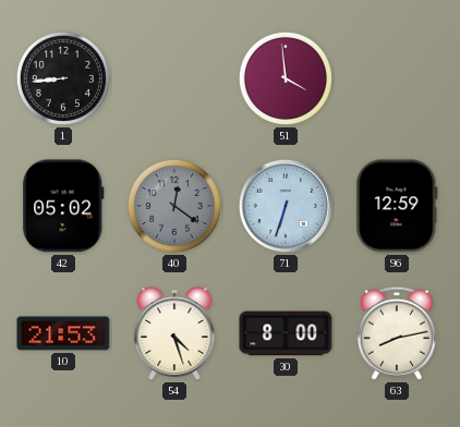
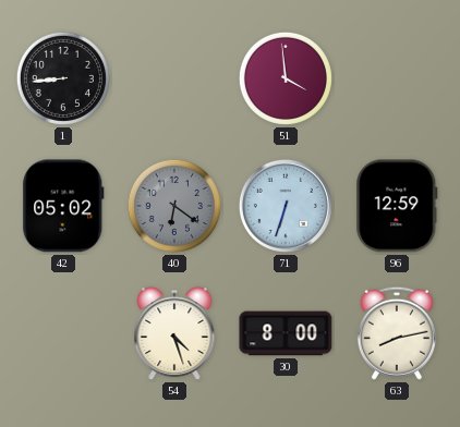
40: 12:21 -> 6:21 (174, 206)
10: 21:53 -> none (63, 333)
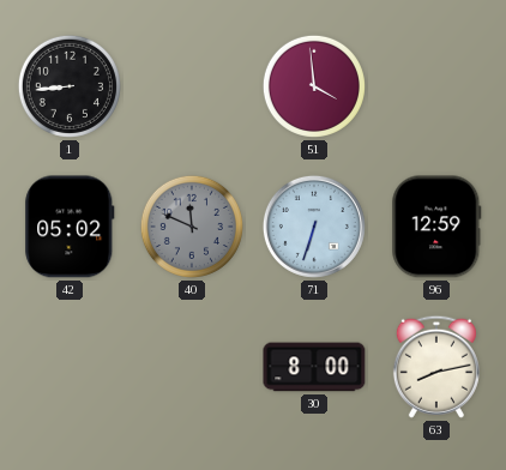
40: 6:21 -> 11:49 (192, 227)
54: 4:27 -> none (174, 334)
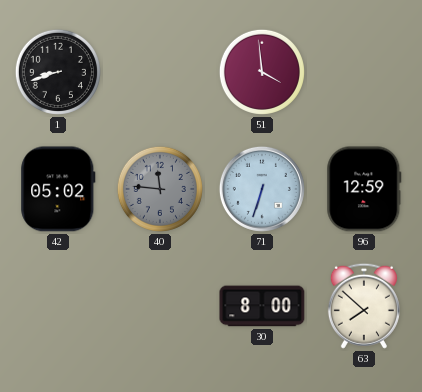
1: 8:44 -> 8:42 (58, 72)
40: 11:49 -> 11:46 (160, 189)
63: 8:13 -> 7:52 (364, 306)
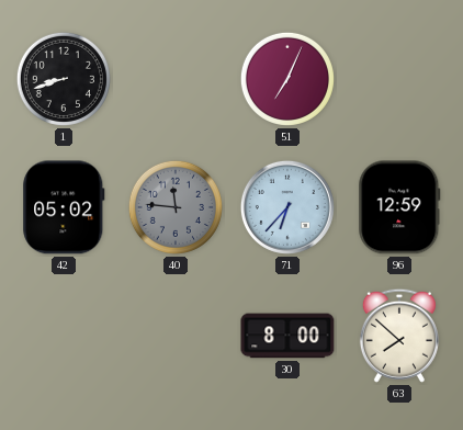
51: 3:59 -> 7:04 (287, 79)
71: 6:33 -> 6:37 (287, 207)
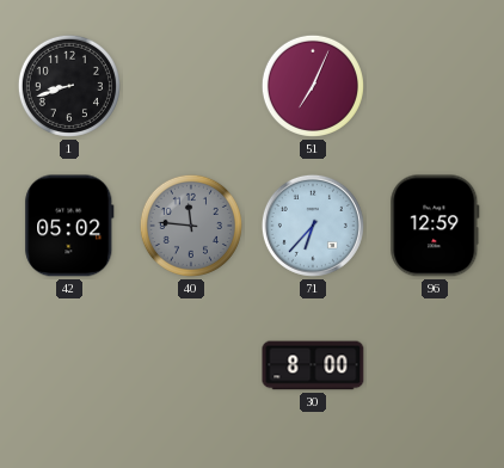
63: 7:52 -> none (399, 336)
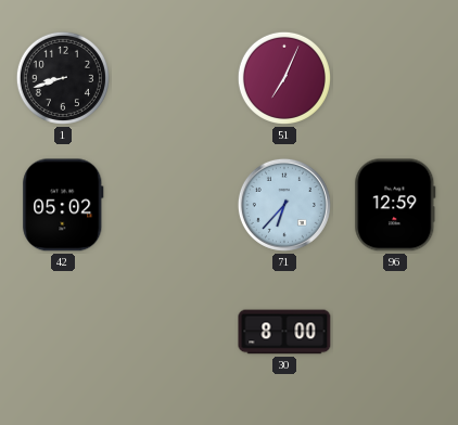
40: 11:46 -> none (191, 226)
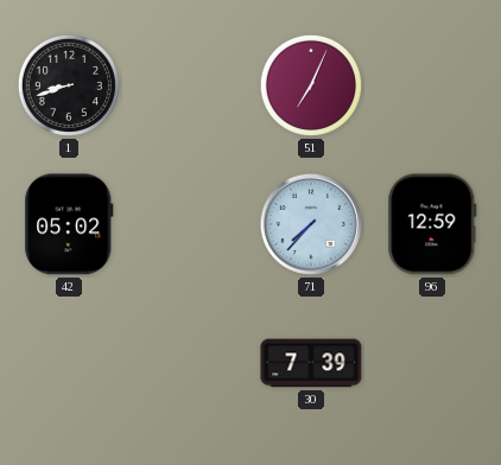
71: 6:37 -> 7:37 (311, 224)
30: 8:00 -> 7:39 (311, 363)
